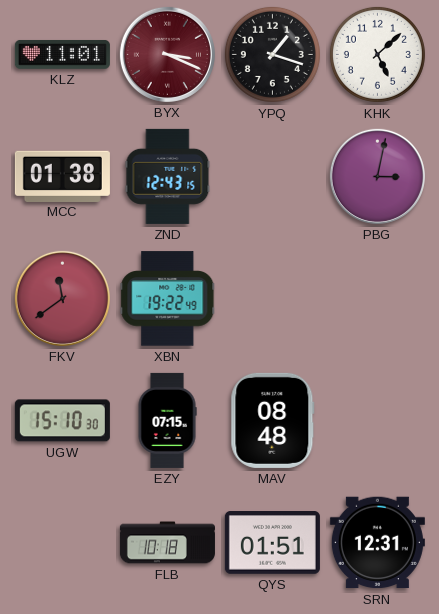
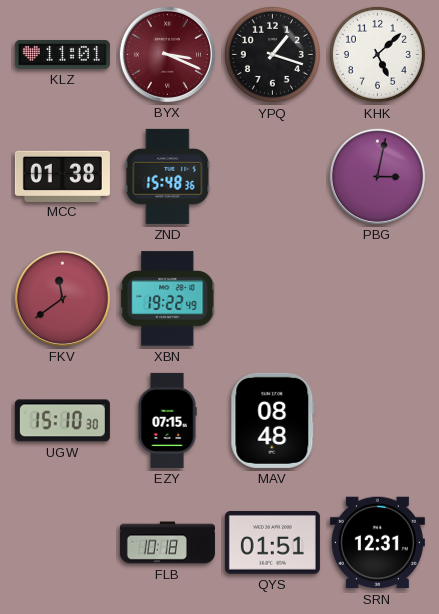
ZND: 12:43 -> 15:48 (168, 176)
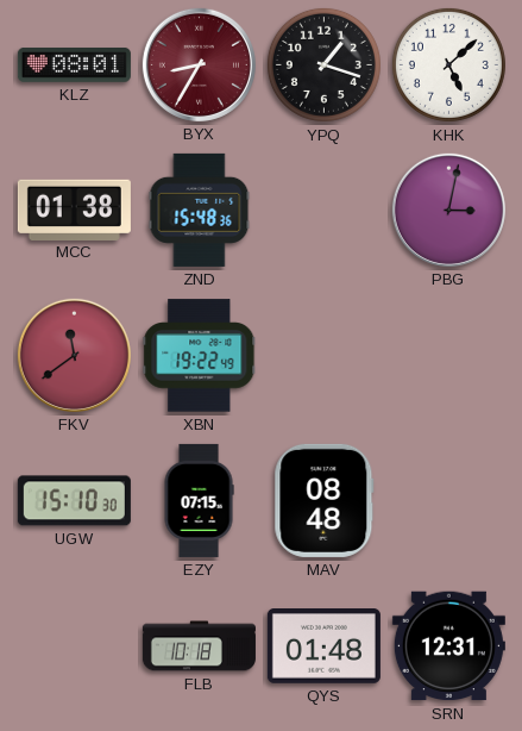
KLZ: 11:01 -> 08:01 (74, 65)
BYX: 3:19 -> 8:35 (199, 64)
QYS: 01:51 -> 01:48 (323, 646)
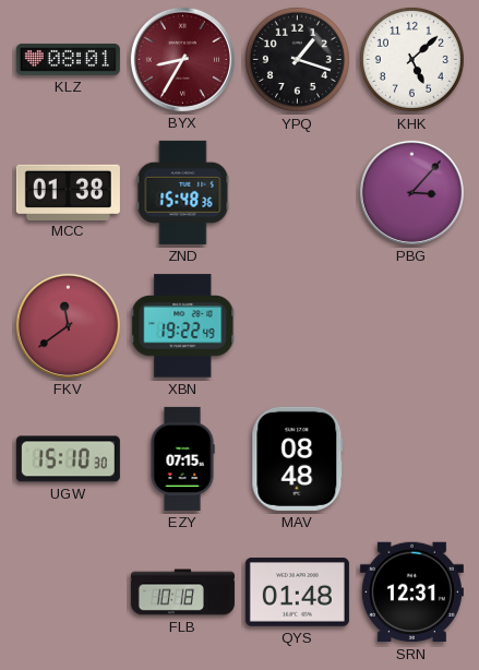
PBG: 3:02 -> 3:07 (411, 192)
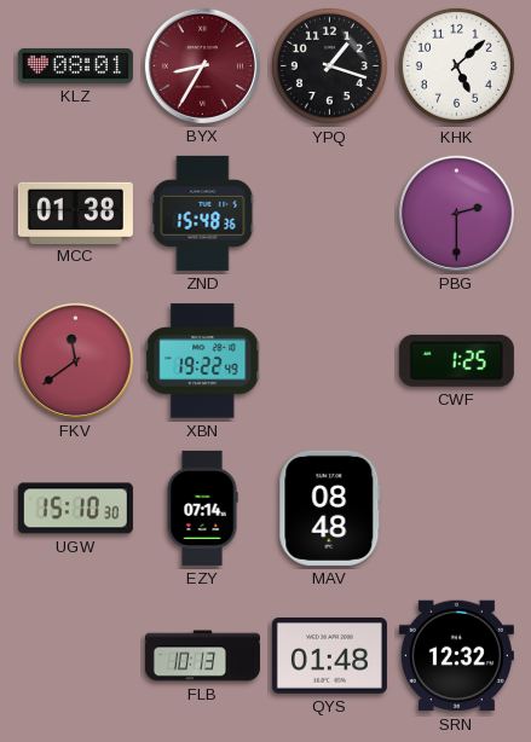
PBG: 3:07 -> 2:30 (456, 213)
CWF: none -> 1:25 (456, 360)
EZY: 07:15 -> 07:14 (202, 508)
FLB: 10:18 -> 10:13 (202, 656)
SRN: 12:31 -> 12:32 (456, 656)
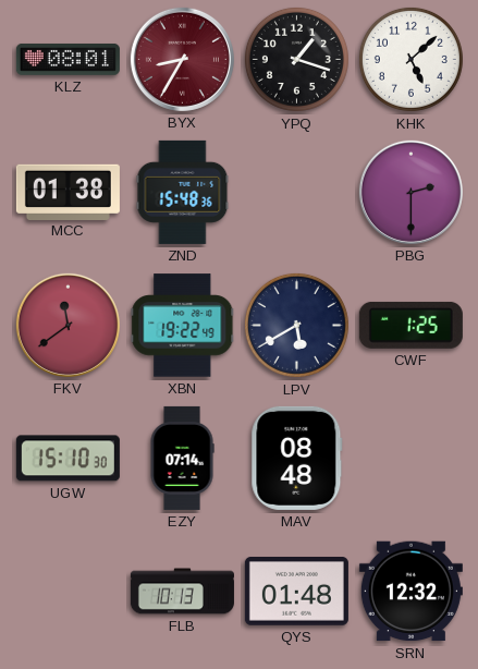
LPV: none -> 5:40 (296, 325)
